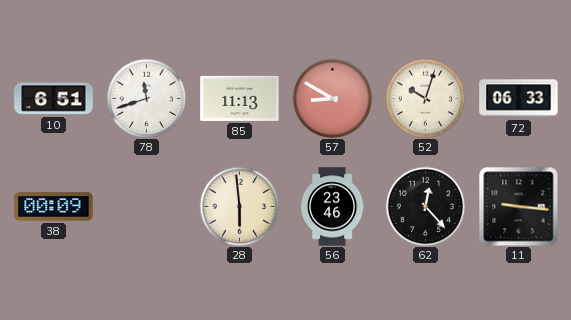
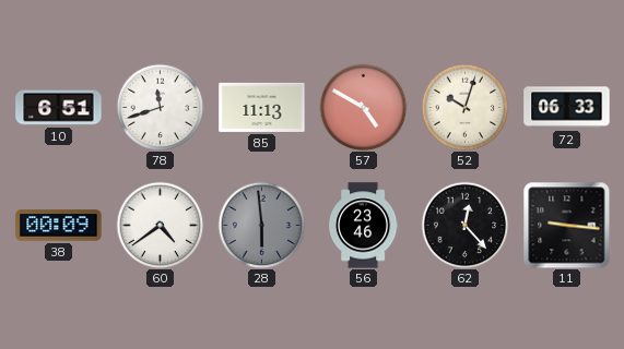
57: 8:50 -> 4:50 (363, 107)
60: none -> 4:39 (160, 225)
28 dial: cream -> grey (261, 225)
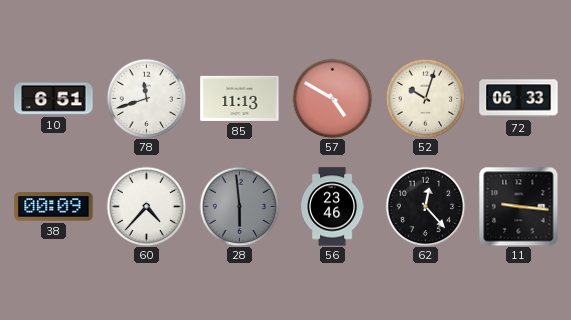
60: 4:39 -> 4:37 (146, 206)
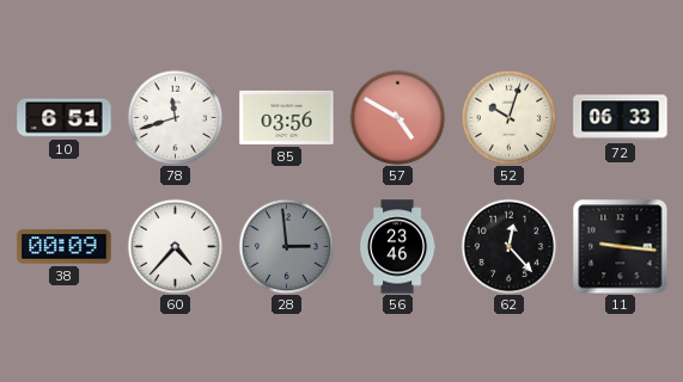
85: 11:13 -> 03:56 (287, 117)
28: 5:59 -> 2:59 (286, 246)
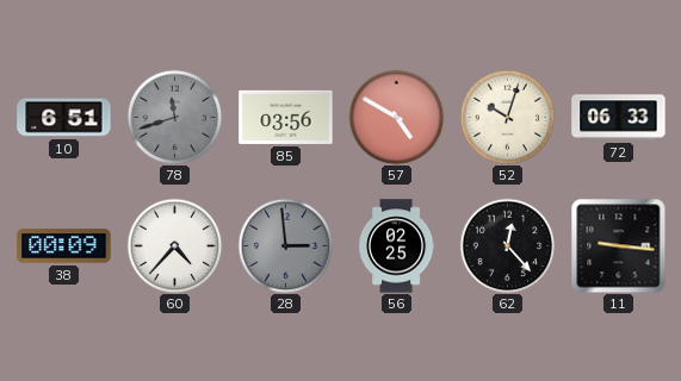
78 dial: white -> grey (174, 117)
56: 23:46 -> 02:25 (396, 246)
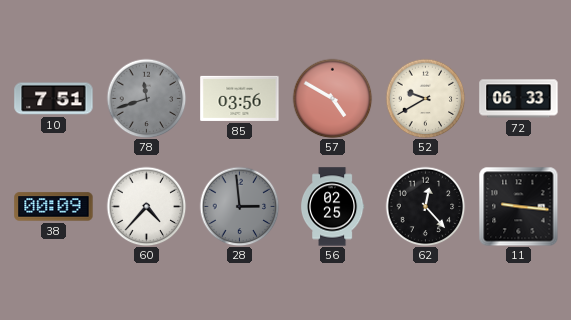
10: 6:51 -> 7:51 (54, 99)
52: 10:03 -> 9:40 (425, 98)
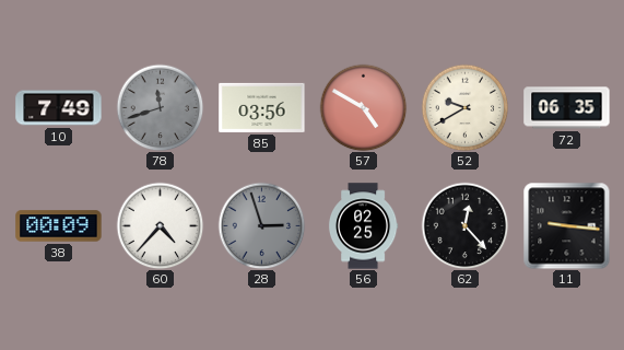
10: 7:51 -> 7:49 (59, 108)
72: 06:33 -> 06:35 (567, 108)
28: 2:59 -> 2:57 (261, 225)
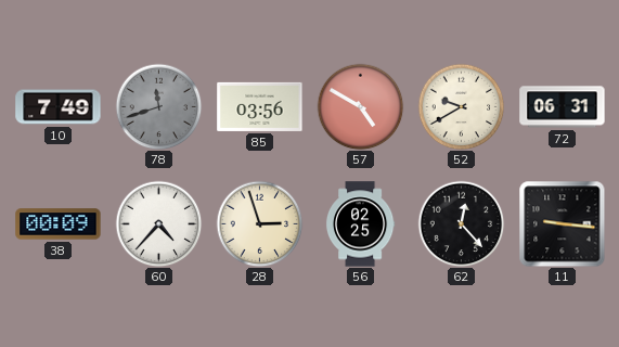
72: 06:35 -> 06:31 (563, 107)
28 dial: grey -> cream (259, 223)
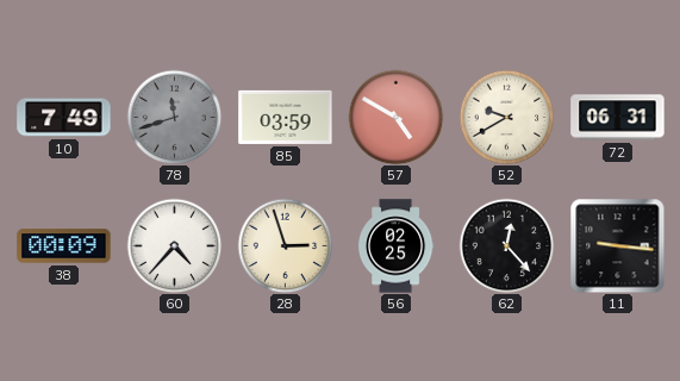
85: 03:56 -> 03:59 (286, 117)
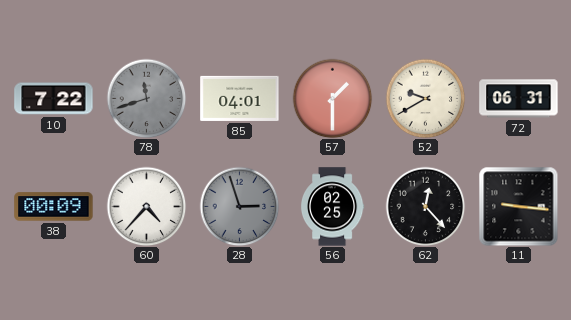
10: 7:49 -> 7:22 (54, 99)
85: 03:59 -> 04:01 (240, 98)
57: 4:50 -> 1:30 (332, 98)
28 dial: cream -> grey (239, 206)
